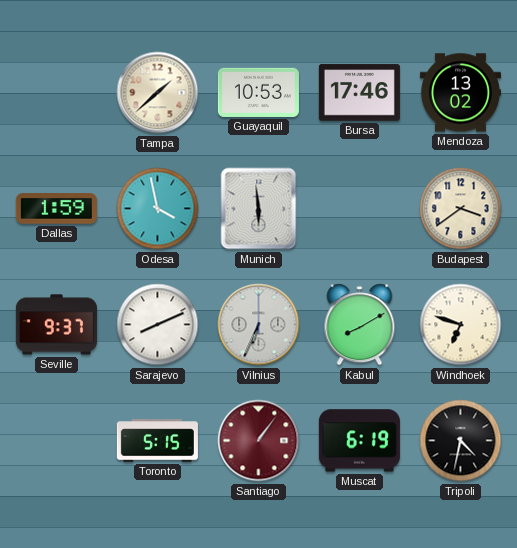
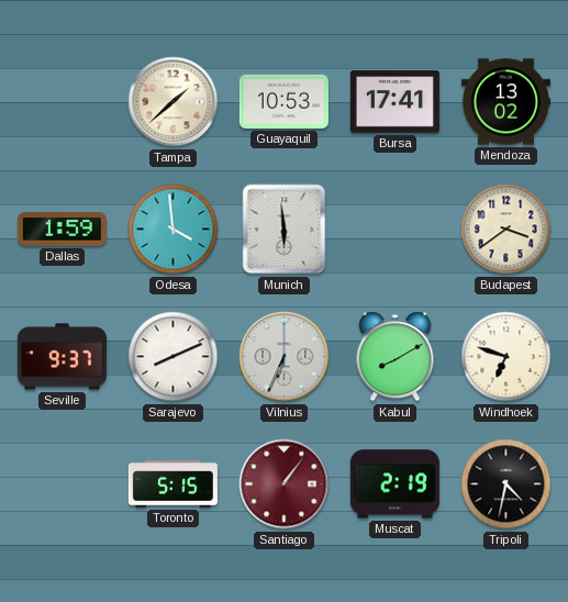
Bursa: 17:46 -> 17:41 (394, 102)
Odesa: 3:58 -> 3:59 (174, 230)
Muscat: 6:19 -> 2:19 (394, 484)
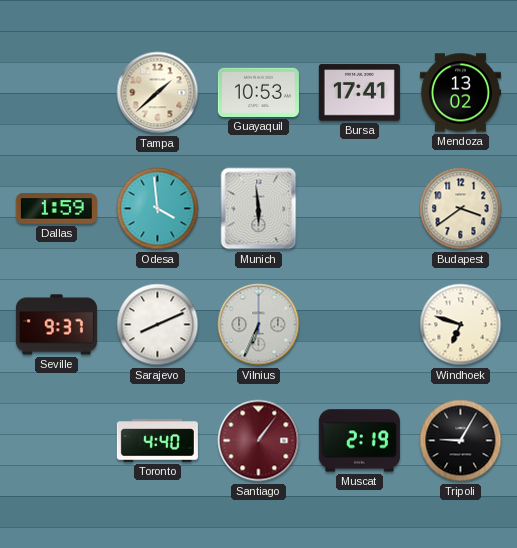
Kabul: 8:10 -> none (396, 357)
Toronto: 5:15 -> 4:40 (157, 441)
Tripoli: 4:32 -> 9:05 (461, 441)
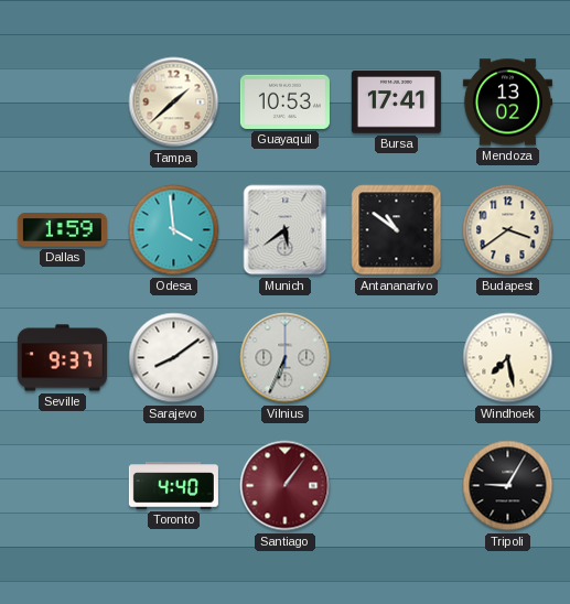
Munich: 5:59 -> 5:39 (286, 230)
Antananarivo: none -> 10:51 (397, 230)
Sarajevo: 8:11 -> 8:09 (174, 358)
Windhoek: 6:48 -> 7:28 (508, 358)
Muscat: 2:19 -> none (359, 441)
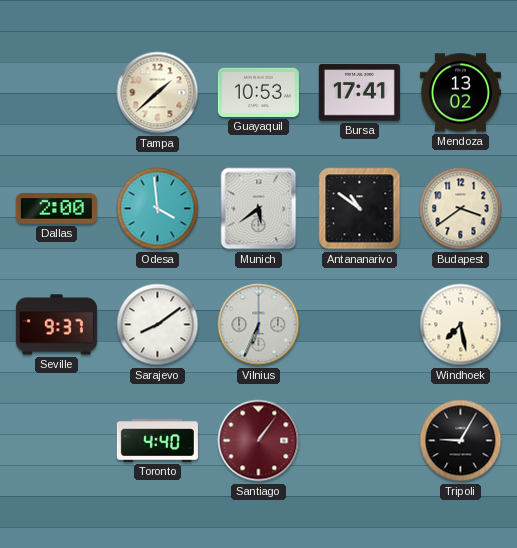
Dallas: 1:59 -> 2:00 (56, 209)
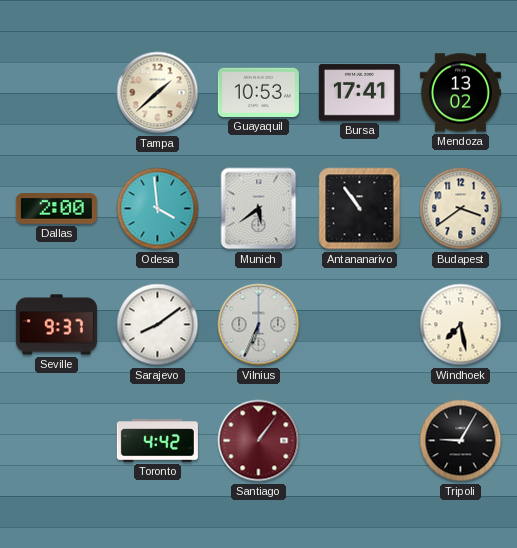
Antananarivo: 10:51 -> 10:54 (360, 209)
Toronto: 4:40 -> 4:42 (157, 441)
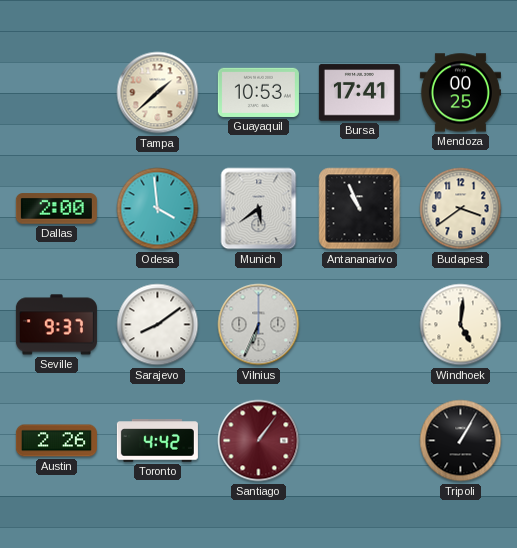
Mendoza: 13:02 -> 00:25 (460, 93)
Antananarivo: 10:54 -> 10:56 (360, 209)
Windhoek: 7:28 -> 5:01 (461, 325)
Austin: none -> 2:26 (56, 441)
Tripoli: 9:05 -> 1:05 (461, 441)
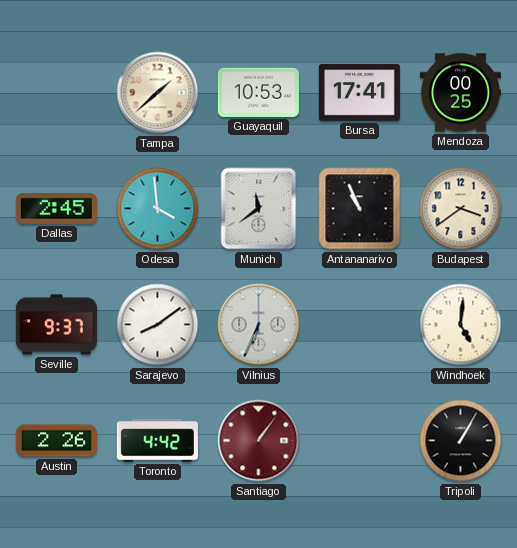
Dallas: 2:00 -> 2:45 (56, 209)
Munich: 5:39 -> 11:39 (259, 209)
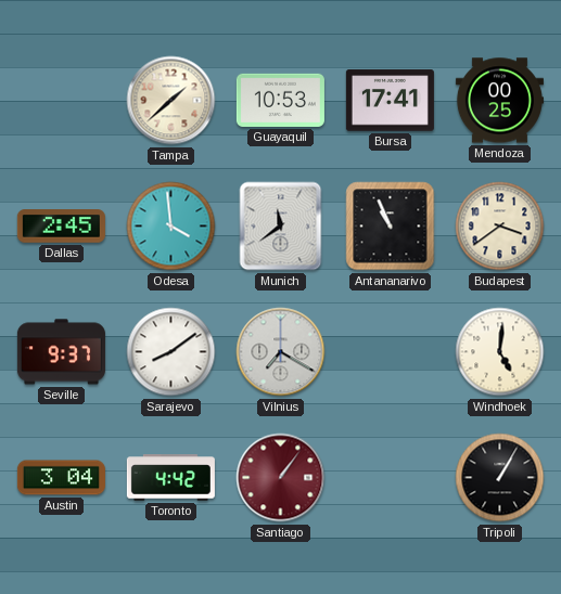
Vilnius: 6:34 -> 7:20 (281, 352)
Austin: 2:26 -> 3:04 (61, 478)
